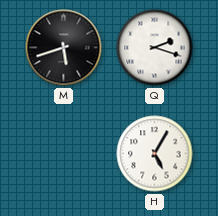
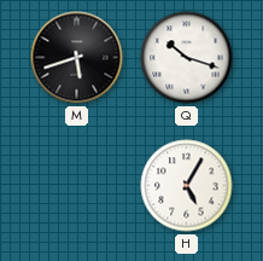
Q: 2:18 -> 10:18 (187, 58)
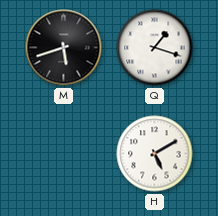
Q: 10:18 -> 1:18 (155, 48)
H: 5:05 -> 5:10 (155, 154)
